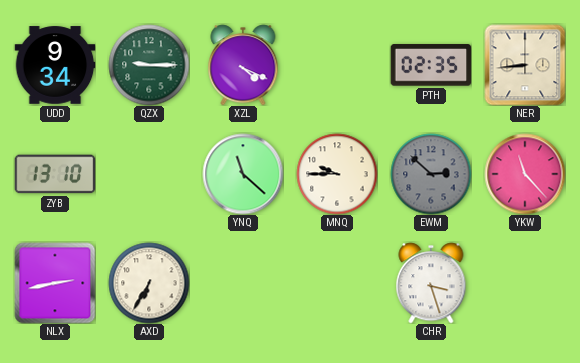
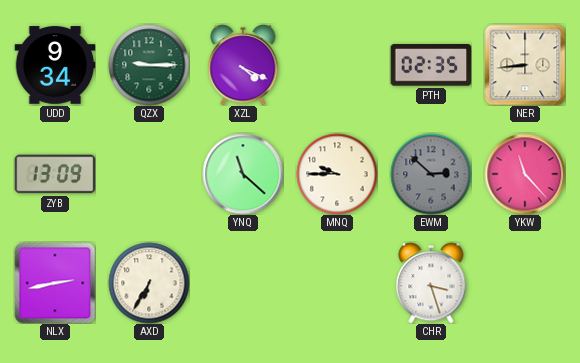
ZYB: 13:10 -> 13:09 (55, 174)
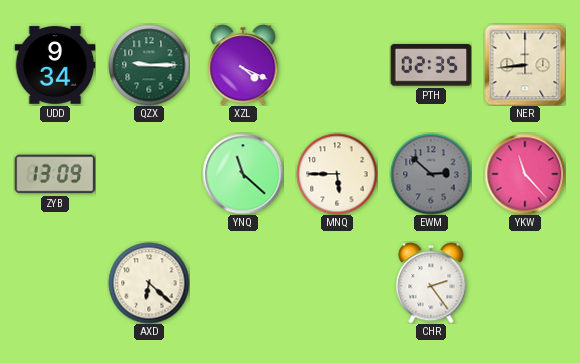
MNQ: 9:45 -> 5:45 (337, 174)
NLX: 2:43 -> none (55, 283)
AXD: 6:35 -> 6:22 (149, 283)
CHR: 3:27 -> 2:24 (431, 283)
